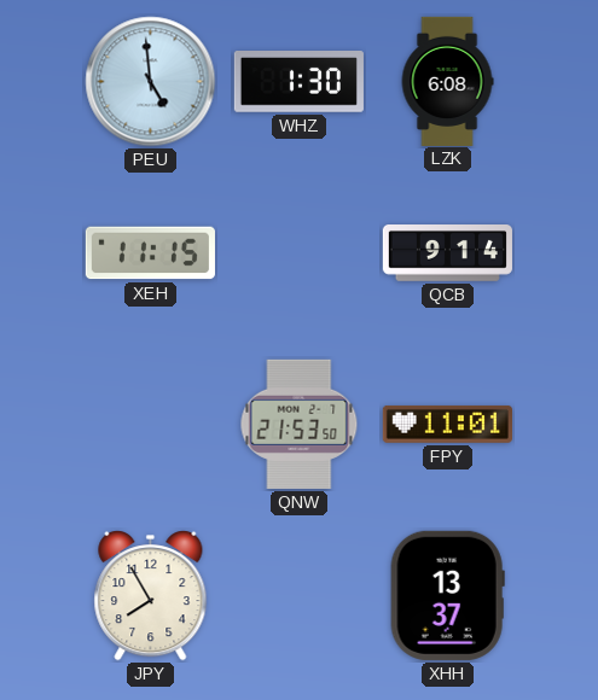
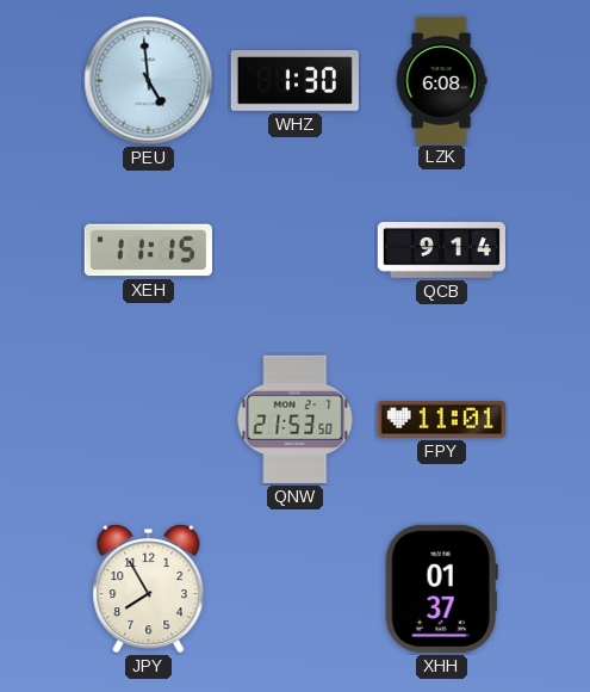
XHH: 13:37 -> 01:37 (441, 588)
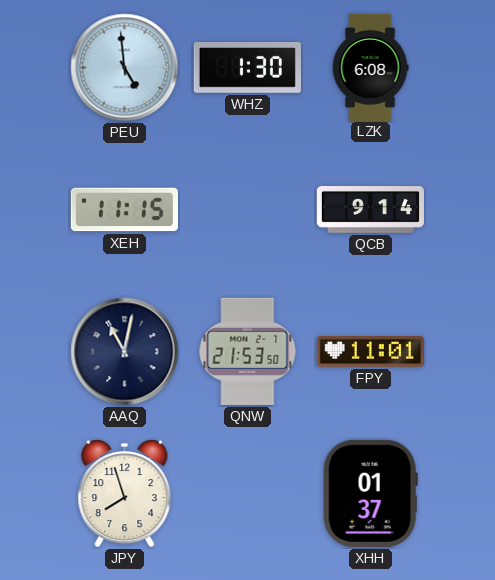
AAQ: none -> 11:02 (125, 352)
JPY: 7:55 -> 7:57 (125, 494)
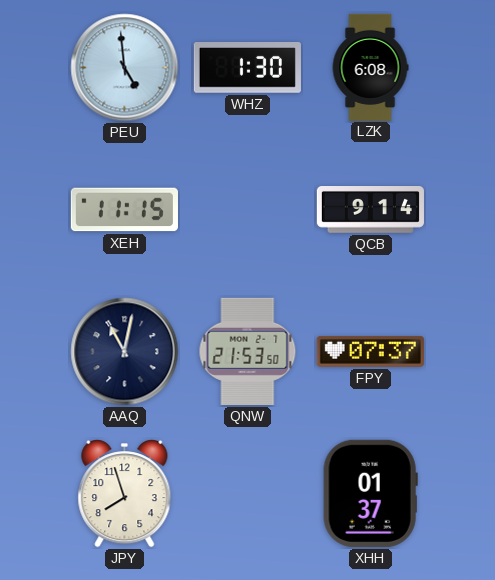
FPY: 11:01 -> 07:37 (370, 351)
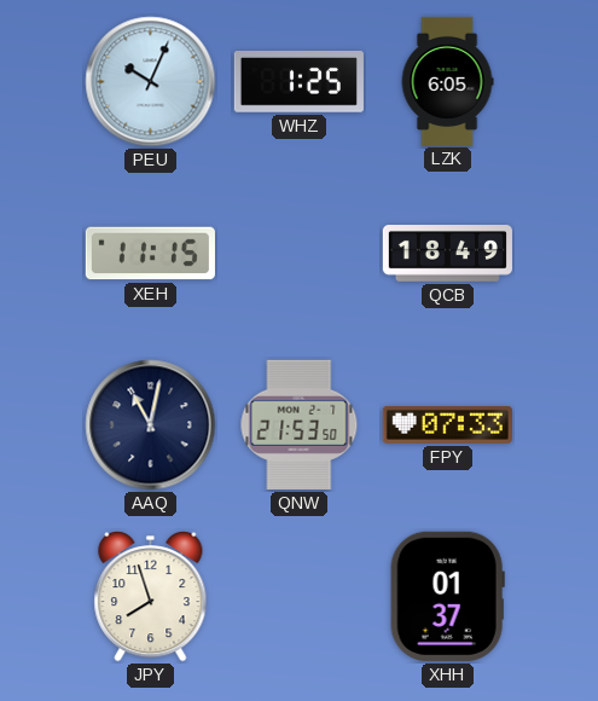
PEU: 4:59 -> 10:04 (151, 82)
WHZ: 1:30 -> 1:25 (298, 82)
LZK: 6:08 -> 6:05 (447, 81)
QCB: 9:14 -> 18:49 (447, 254)
FPY: 07:37 -> 07:33 (447, 424)
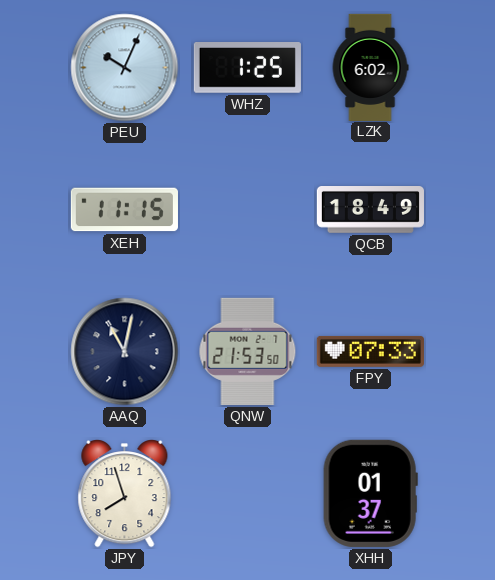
LZK: 6:05 -> 6:02 (370, 67)
